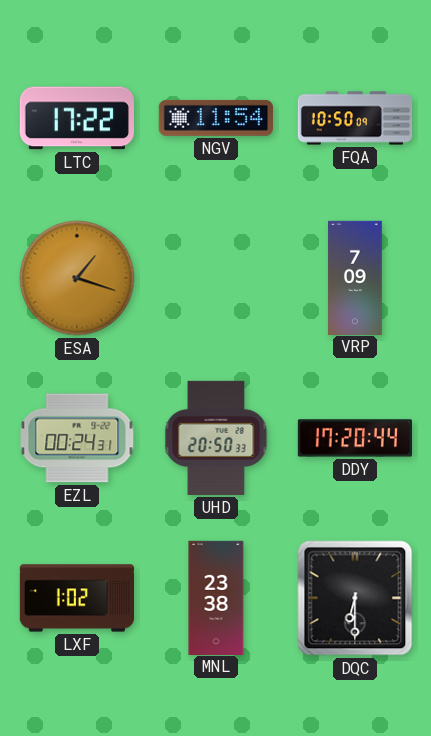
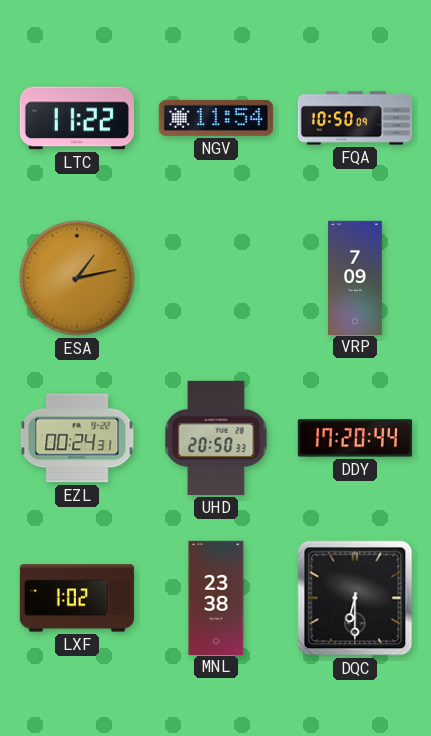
LTC: 17:22 -> 11:22 (77, 118)
ESA: 1:18 -> 1:13 (77, 278)
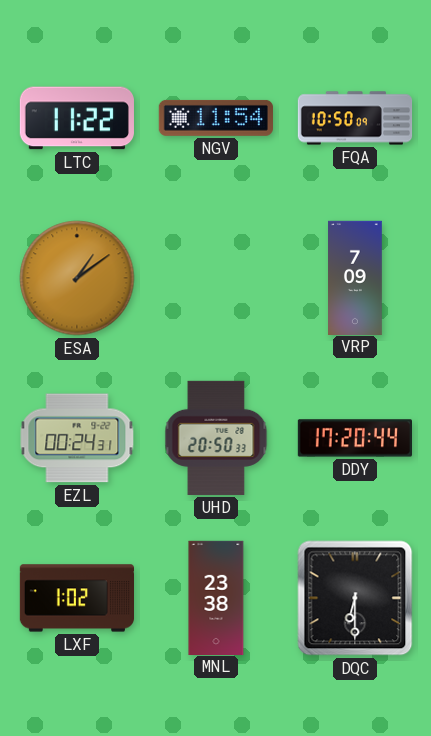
ESA: 1:13 -> 1:09 (77, 278)
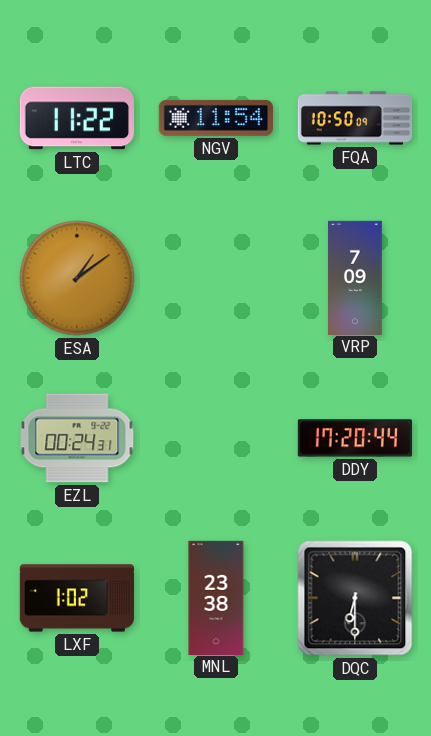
UHD: 20:50 -> none (216, 438)
